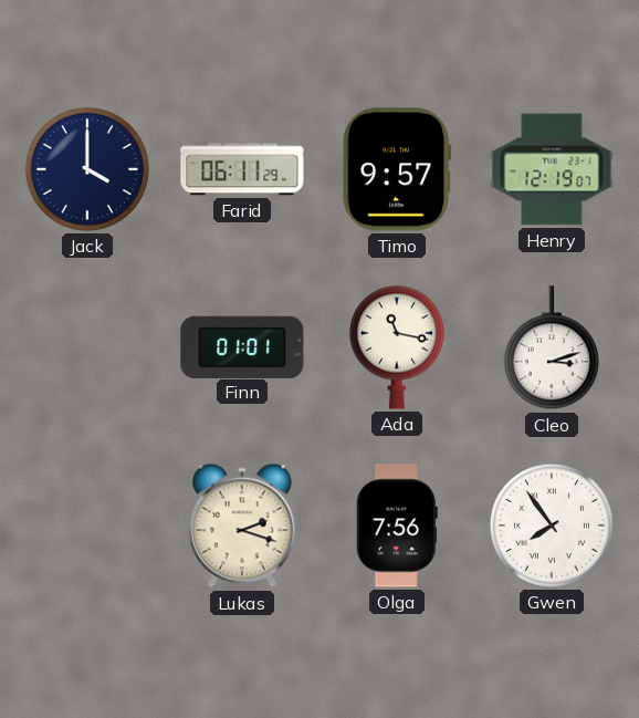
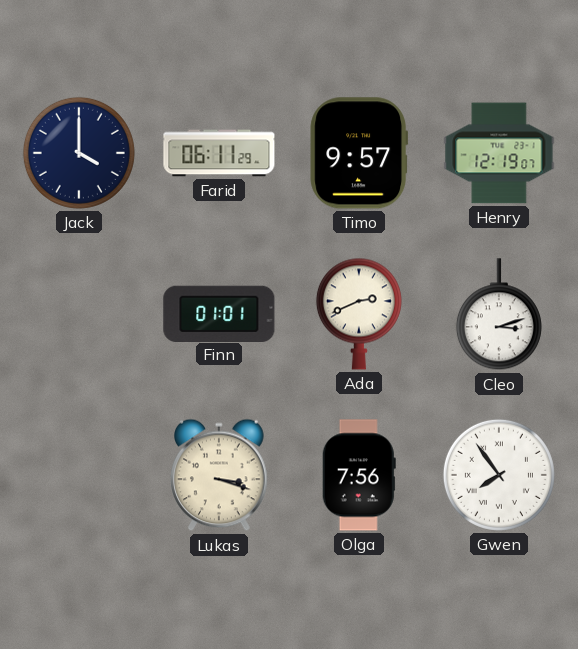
Ada: 11:17 -> 2:41 (359, 314)
Lukas: 2:18 -> 3:18 (219, 475)
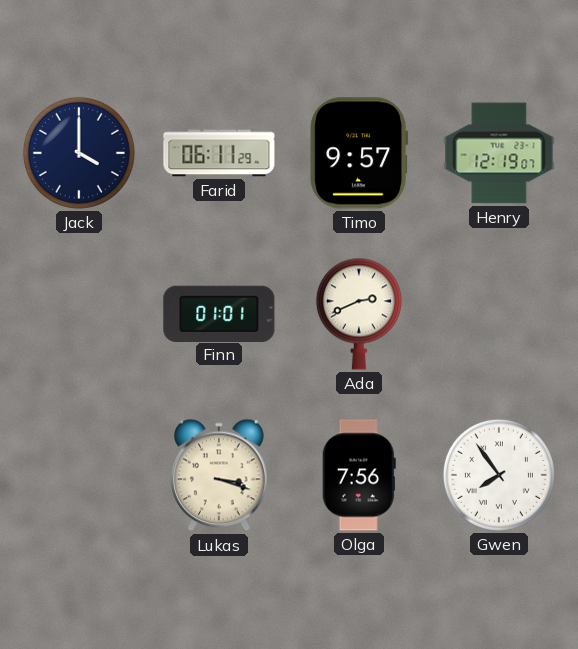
Cleo: 3:12 -> none (499, 315)
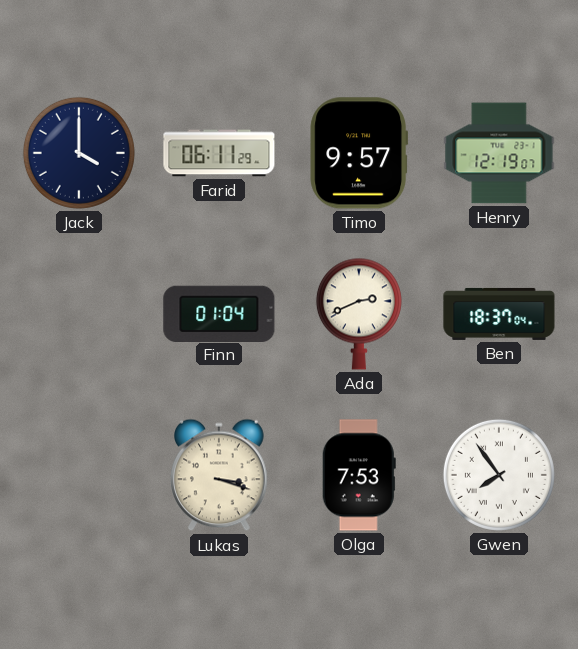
Finn: 01:01 -> 01:04 (219, 313)
Ben: none -> 18:37 (499, 314)
Olga: 7:56 -> 7:53 (359, 475)
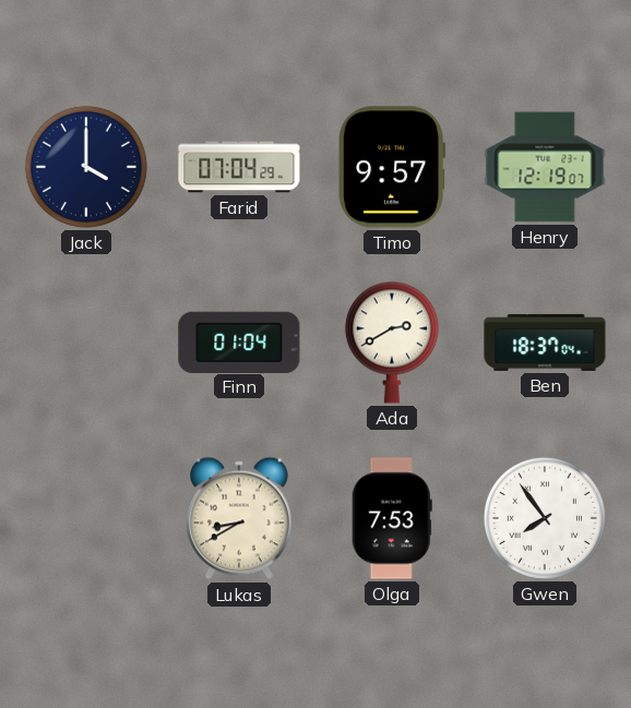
Farid: 06:11 -> 07:04 (239, 167)
Ada: 2:41 -> 2:40 (392, 343)
Lukas: 3:18 -> 8:40 (239, 518)
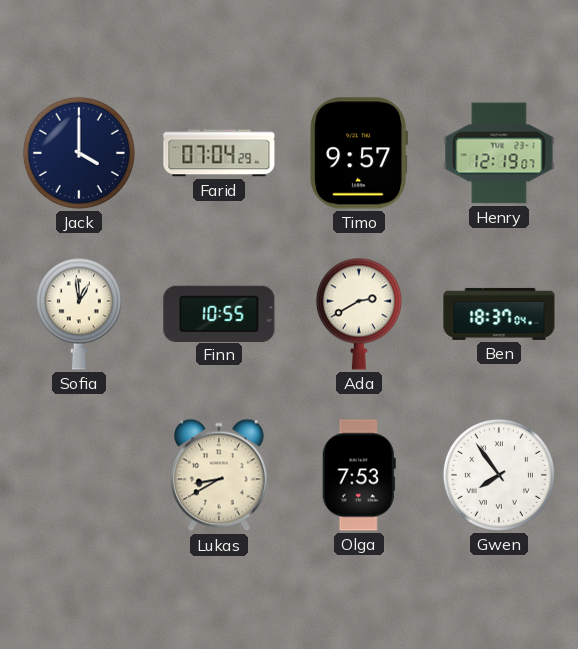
Sofia: none -> 12:59 (79, 314)
Finn: 01:04 -> 10:55 (219, 313)
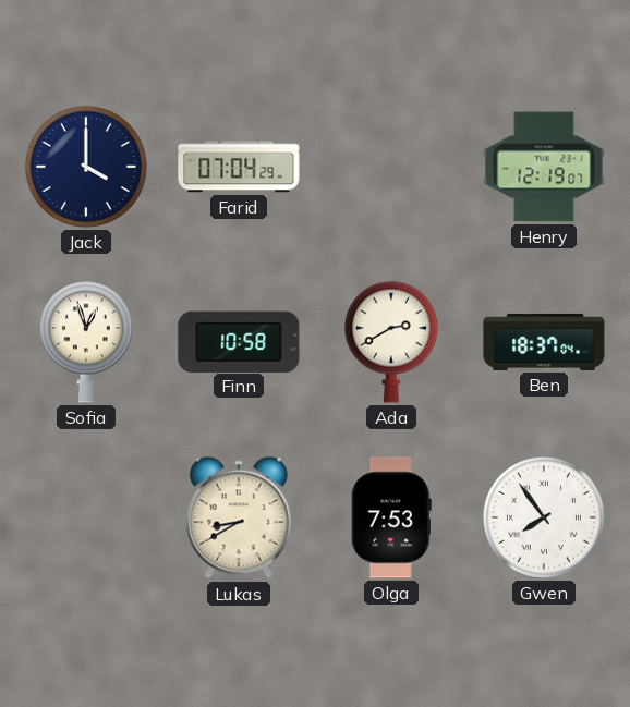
Timo: 9:57 -> none (359, 153)
Sofia: 12:59 -> 12:57 (86, 342)
Finn: 10:55 -> 10:58 (239, 341)
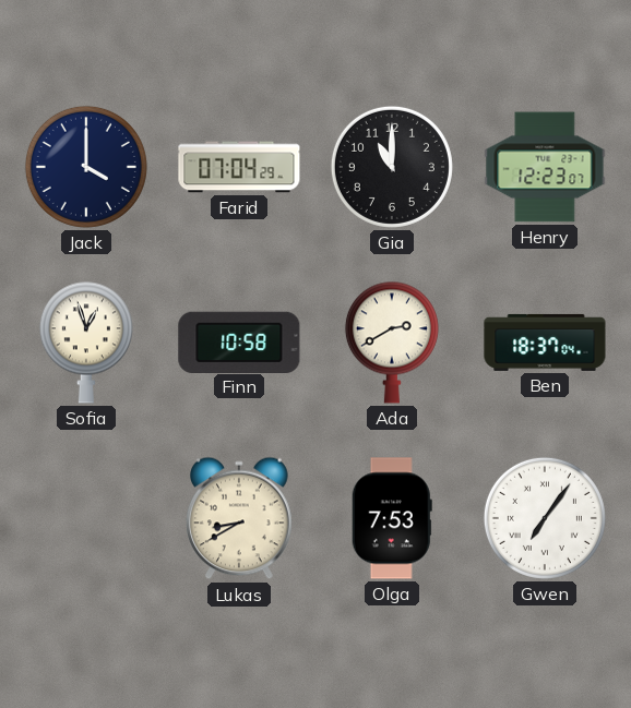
Gia: none -> 11:00 (392, 167)
Henry: 12:19 -> 12:23 (545, 167)
Gwen: 7:54 -> 7:06 (545, 518)
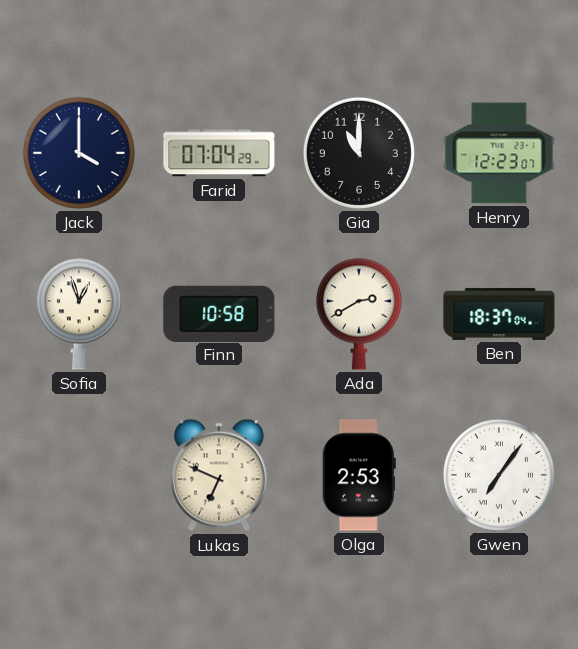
Lukas: 8:40 -> 6:49 (219, 475)
Olga: 7:53 -> 2:53 (359, 475)
